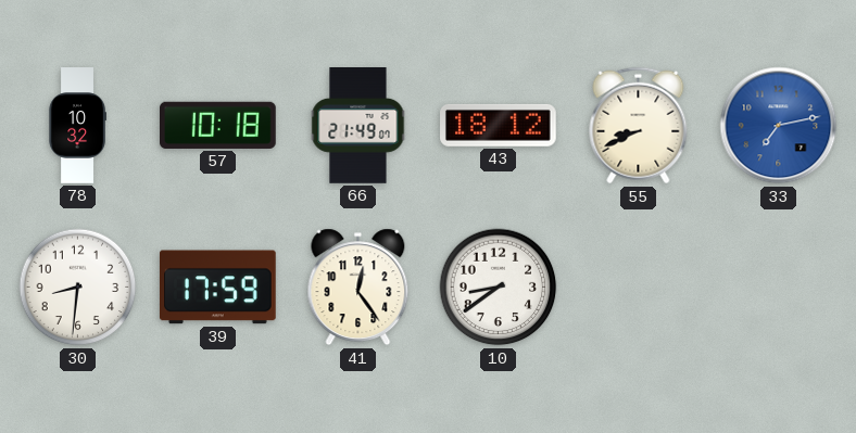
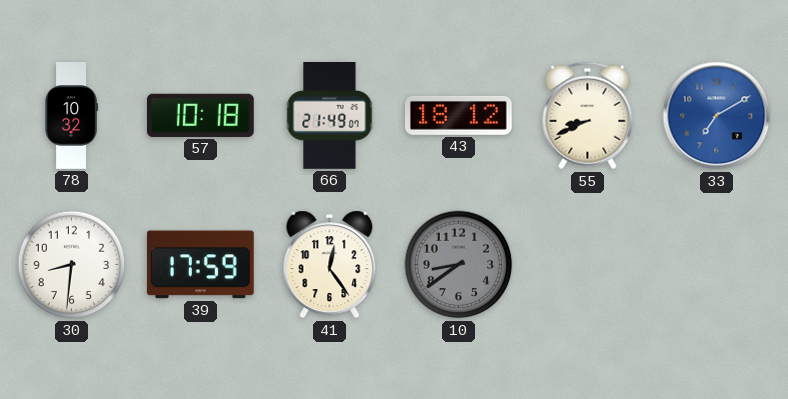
33: 7:13 -> 7:10 (717, 116)
10 dial: white -> grey (459, 265)
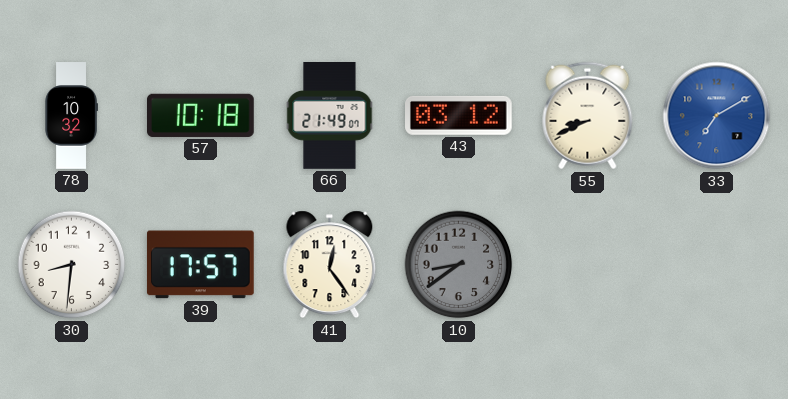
43: 18:12 -> 03:12 (459, 115)
39: 17:59 -> 17:57 (200, 265)
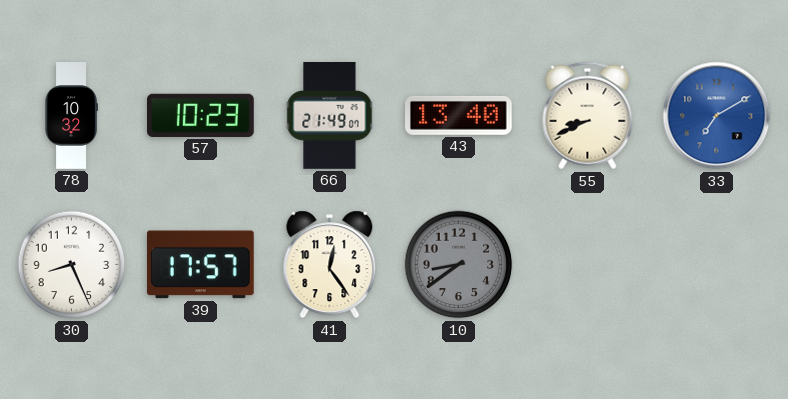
57: 10:18 -> 10:23 (201, 115)
43: 03:12 -> 13:40 (459, 115)
30: 8:31 -> 8:26 (72, 265)
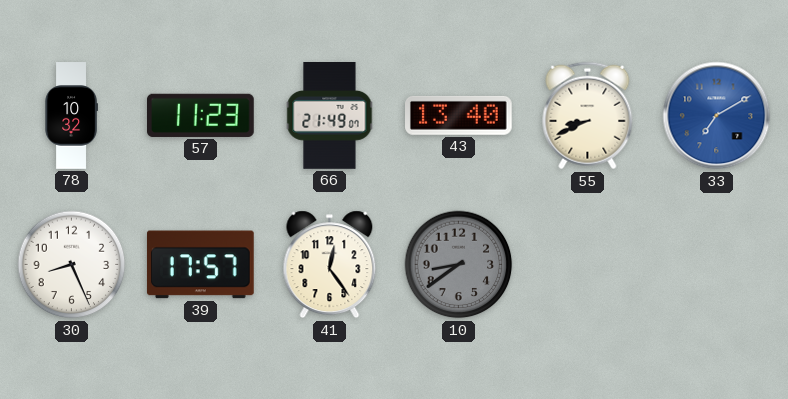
57: 10:23 -> 11:23 (201, 115)
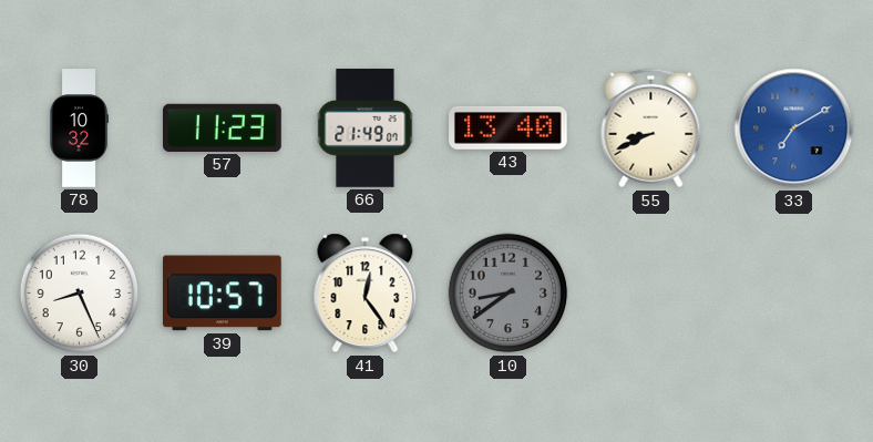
39: 17:57 -> 10:57 (222, 294)
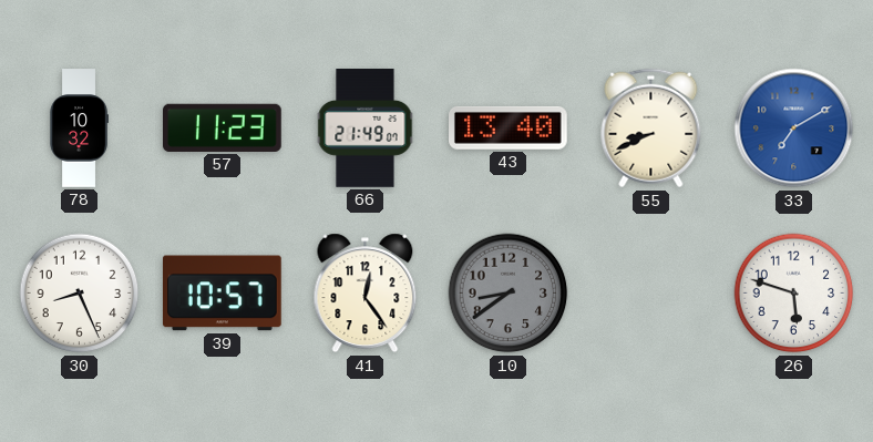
26: none -> 5:48 (794, 294)
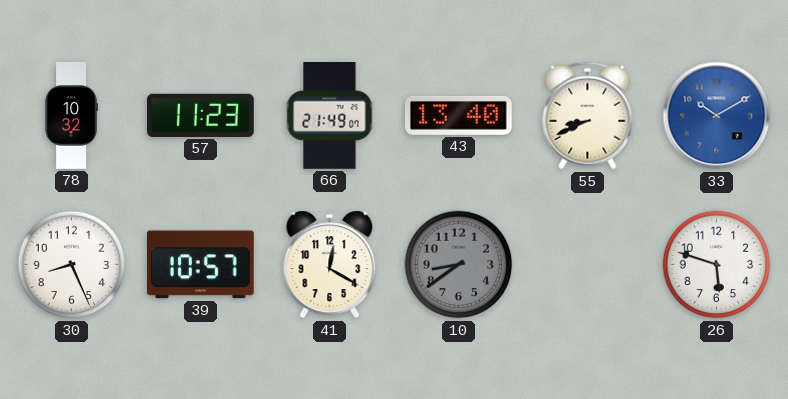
33: 7:10 -> 10:10 (717, 116)
41: 12:24 -> 12:20 (330, 265)
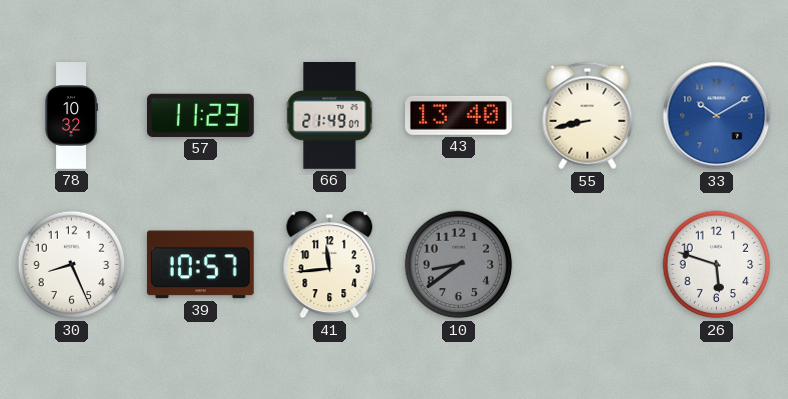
55: 8:41 -> 8:43 (588, 116)
41: 12:20 -> 11:44 (330, 265)
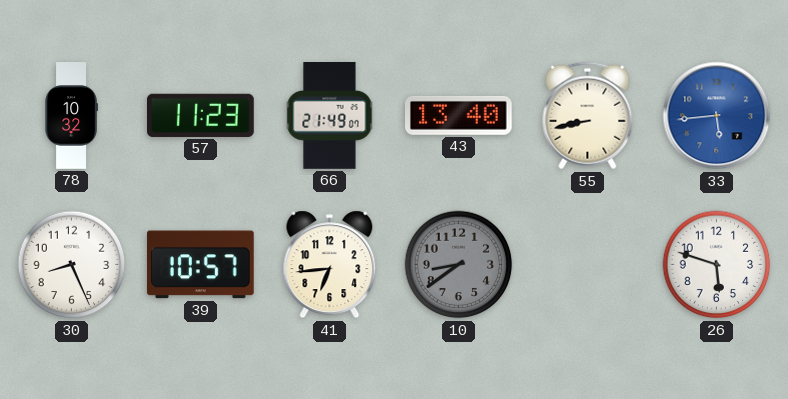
33: 10:10 -> 5:44 (717, 116)
41: 11:44 -> 6:44 (330, 265)
